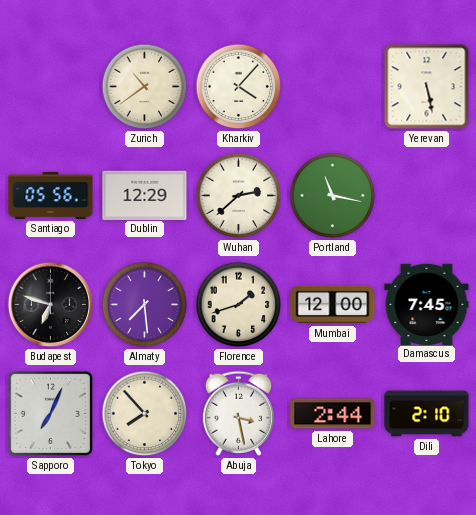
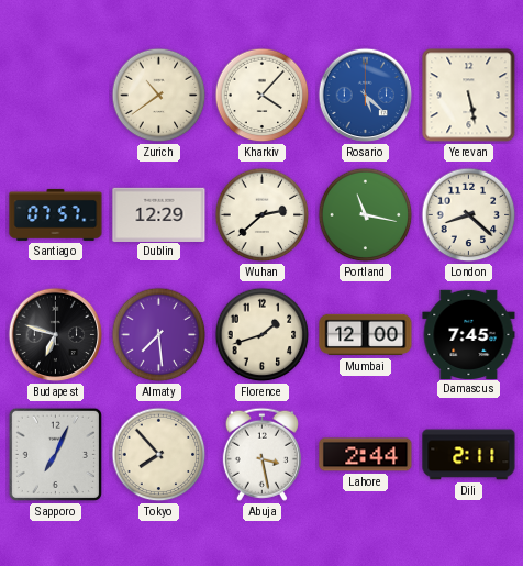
Rosario: none -> 5:22 (366, 96)
Santiago: 05:56 -> 07:57 (56, 214)
London: none -> 8:22 (469, 215)
Dili: 2:10 -> 2:11 (469, 455)
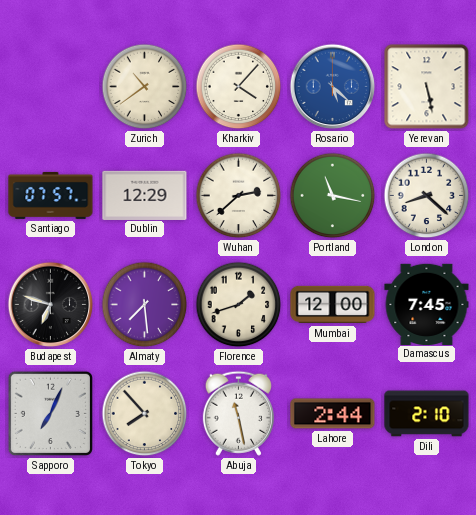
Abuja: 3:28 -> 11:28 (238, 413)
Dili: 2:11 -> 2:10 (427, 414)
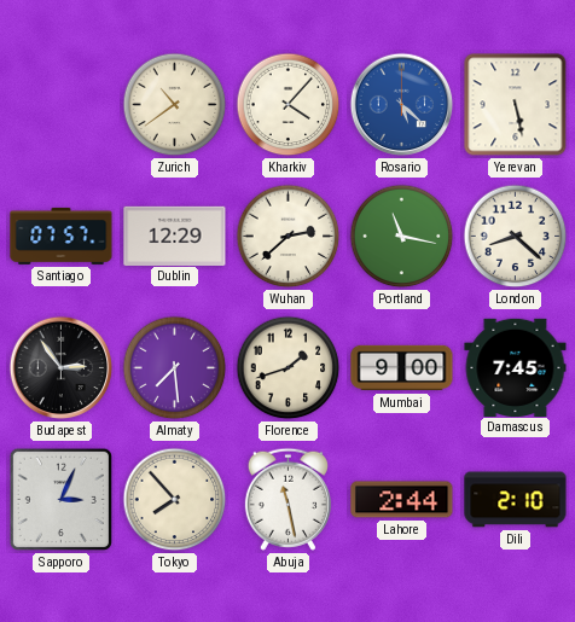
Budapest: 6:48 -> 2:54 (62, 368)
Mumbai: 12:00 -> 9:00 (402, 368)
Sapporo: 7:04 -> 3:04 (60, 499)
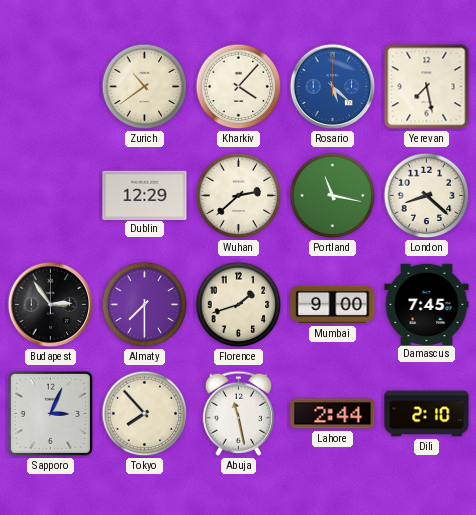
Yerevan: 5:28 -> 7:28 (427, 87)
Santiago: 07:57 -> none (62, 236)
Almaty: 7:29 -> 7:30 (145, 305)
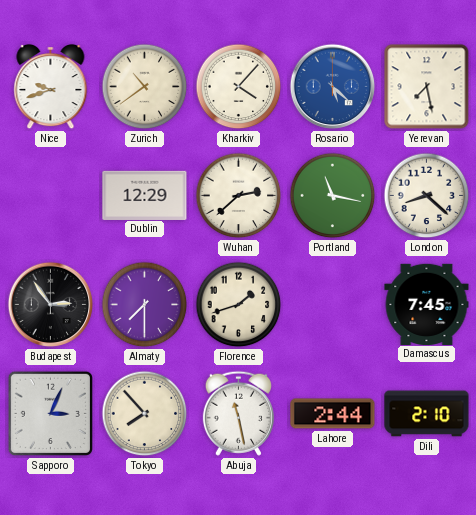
Nice: none -> 9:42 (51, 87)
Mumbai: 9:00 -> none (333, 305)
